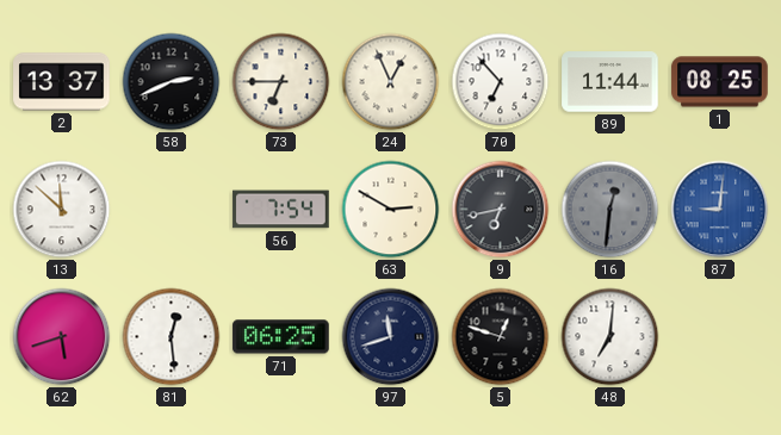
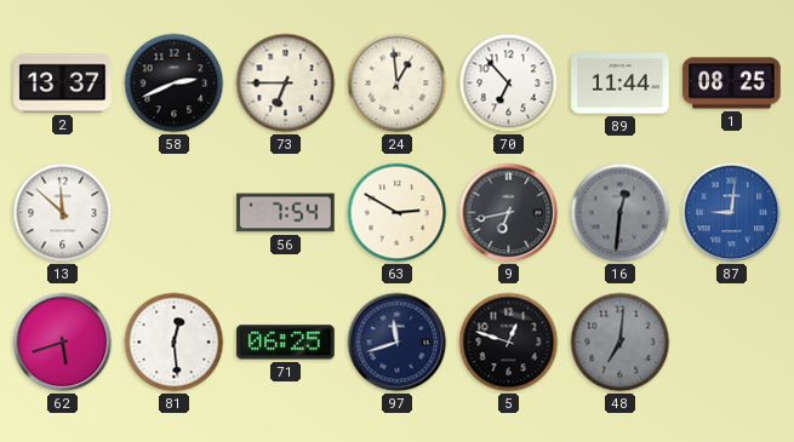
24: 12:56 -> 12:59 (398, 84)
48 dial: white -> grey (621, 343)
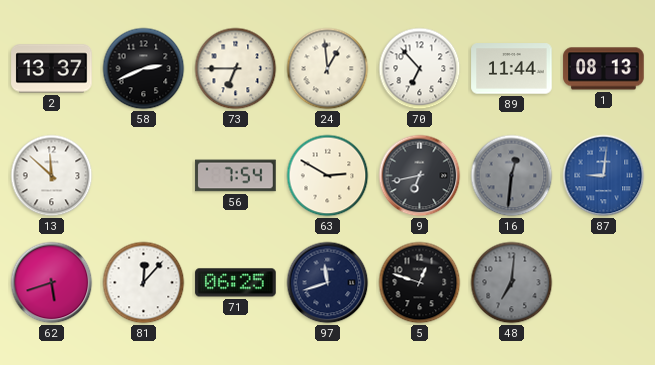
1: 08:25 -> 08:13 (604, 69)
81: 12:29 -> 12:07 (144, 283)
